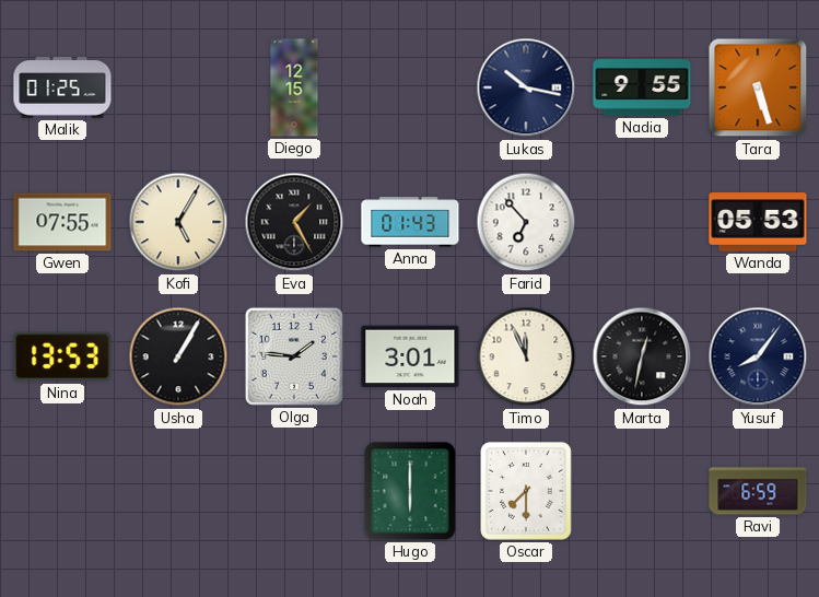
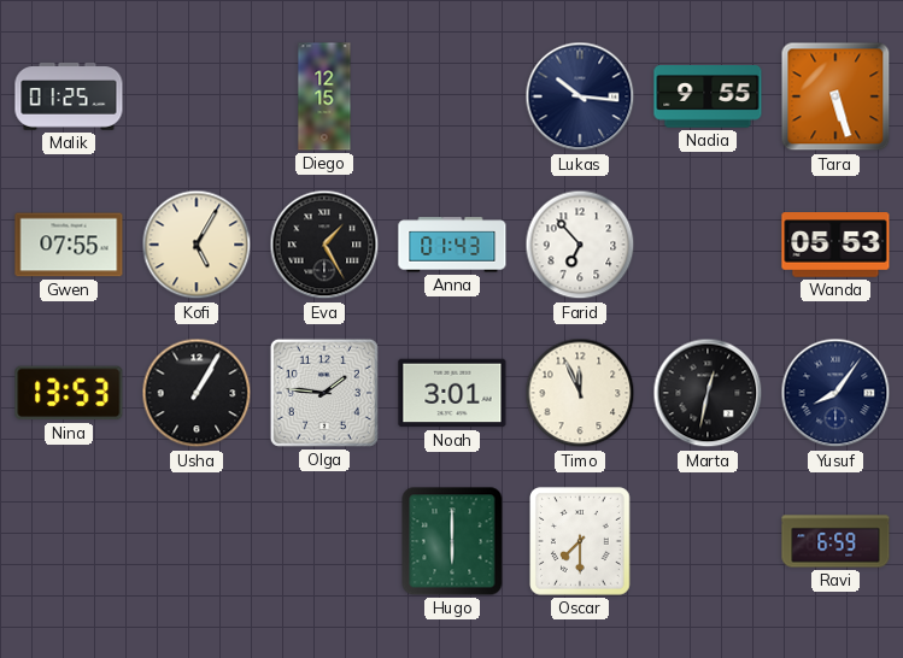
Lukas: 10:17 -> 10:16 (580, 96)
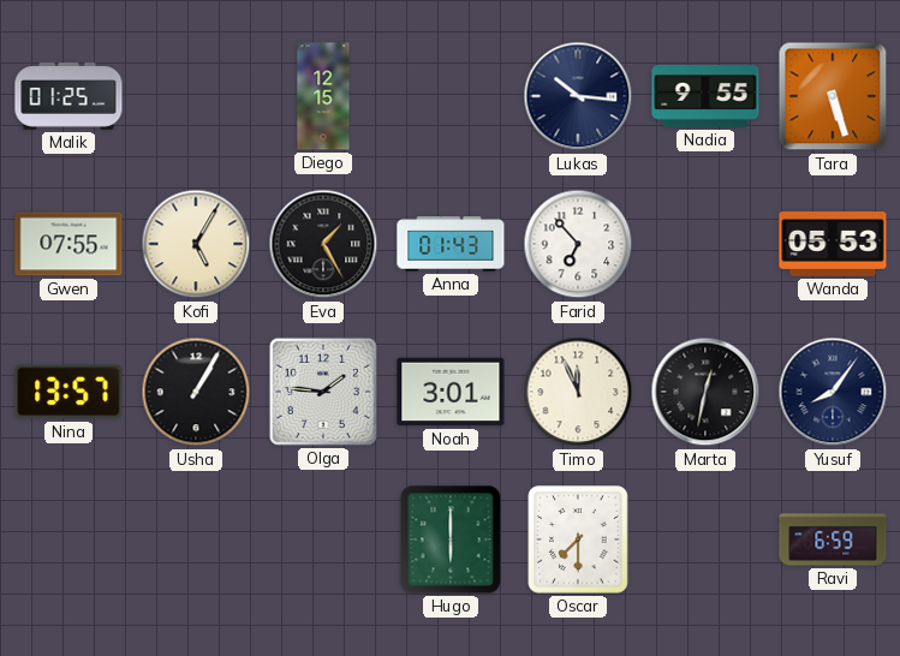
Nina: 13:53 -> 13:57 (68, 392)
